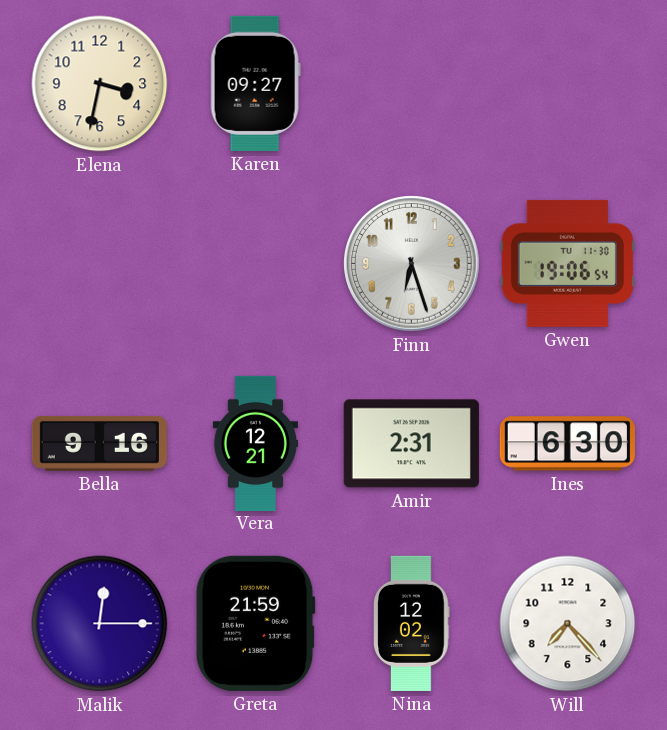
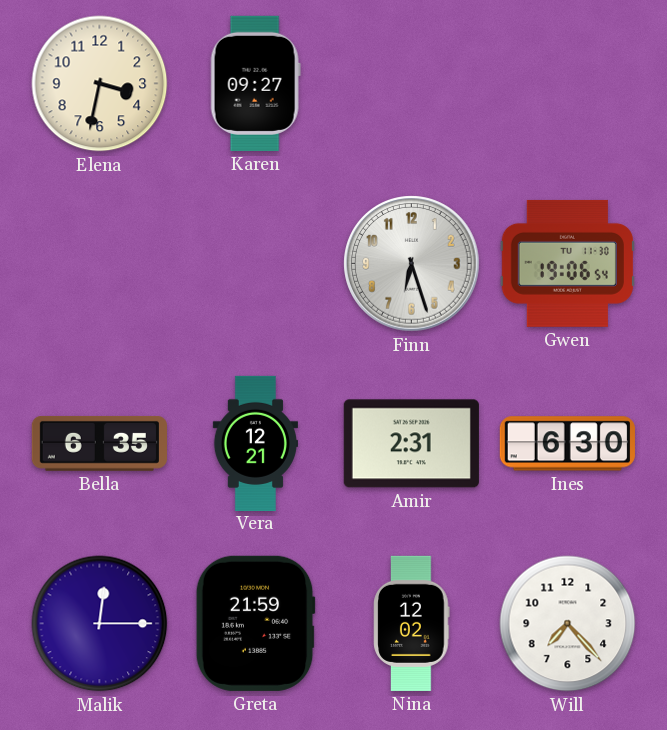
Bella: 9:16 -> 6:35 (99, 443)
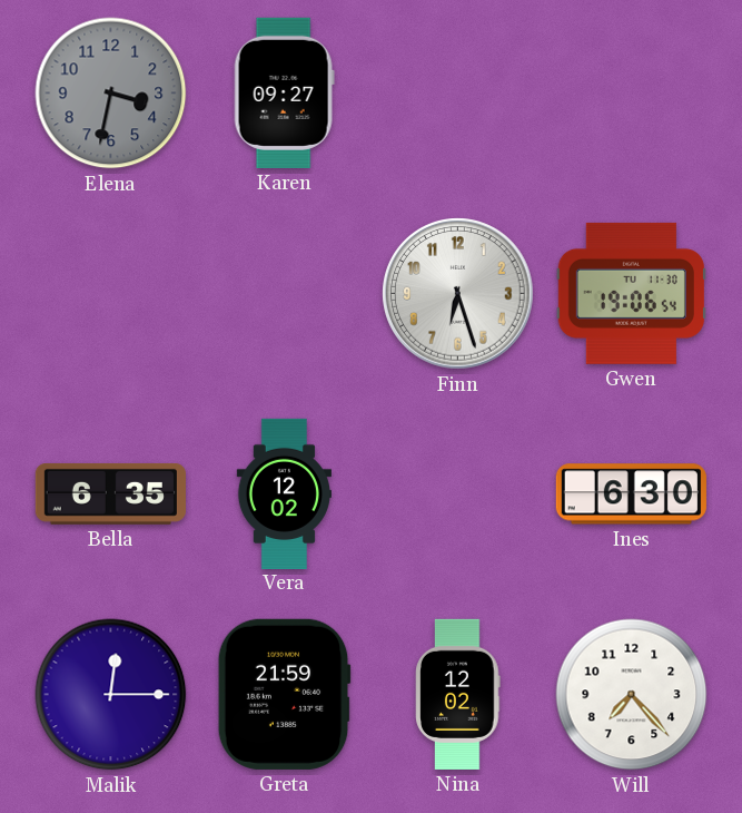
Elena dial: cream -> grey (111, 94)
Vera: 12:21 -> 12:02 (284, 493)
Amir: 2:31 -> none (411, 444)
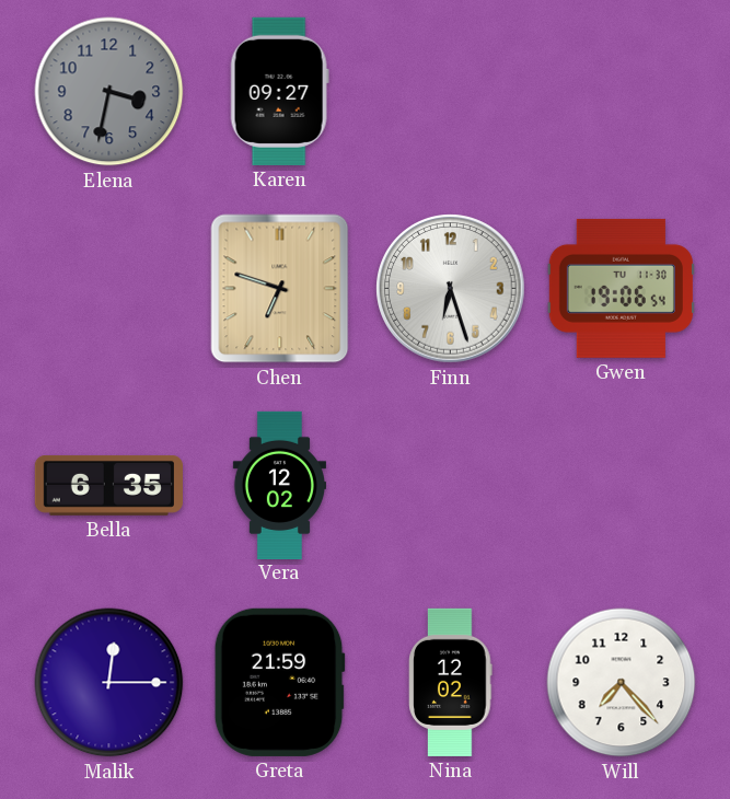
Chen: none -> 6:48 (280, 289)
Ines: 6:30 -> none (631, 494)
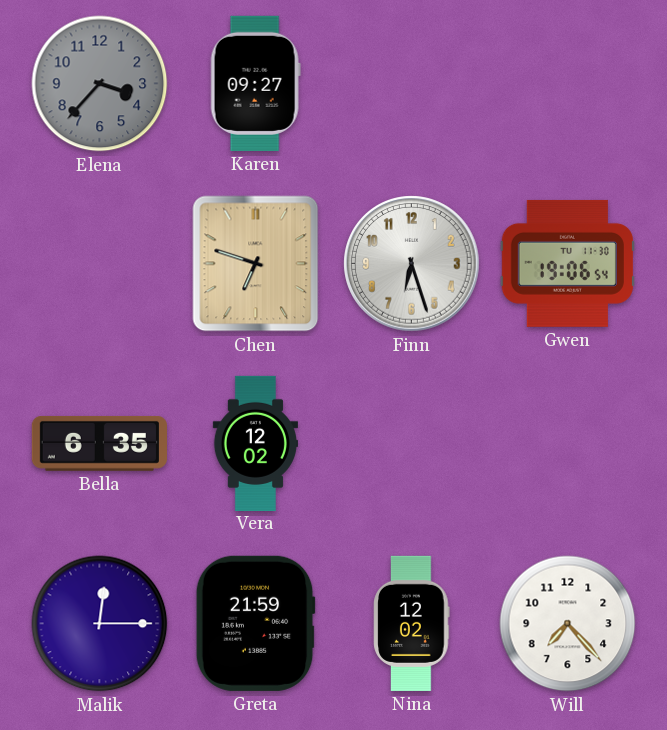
Elena: 3:32 -> 3:37 (100, 84)
